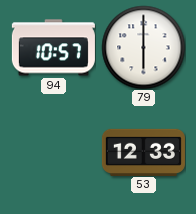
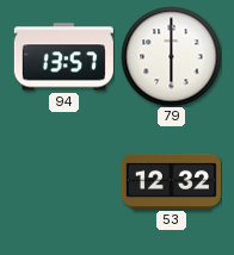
94: 10:57 -> 13:57 (63, 57)
53: 12:33 -> 12:32 (171, 181)
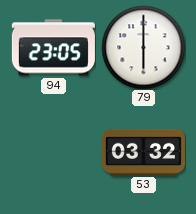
94: 13:57 -> 23:05 (53, 48)
53: 12:32 -> 03:32 (143, 152)
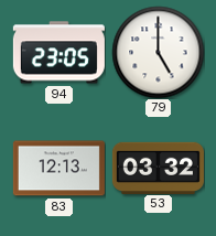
79: 6:00 -> 5:00 (158, 52)
83: none -> 12:13 (58, 169)
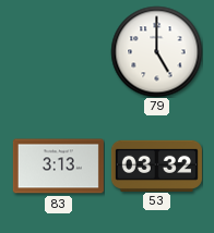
94: 23:05 -> none (58, 53)
83: 12:13 -> 3:13 (58, 167)
